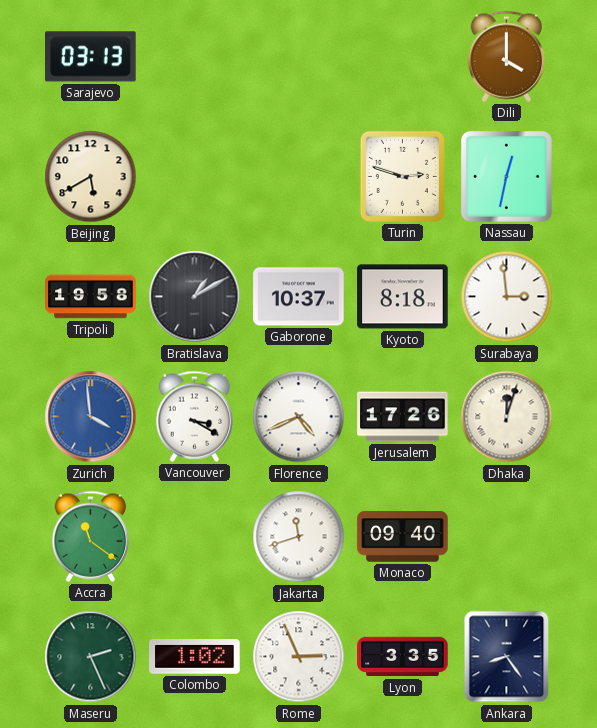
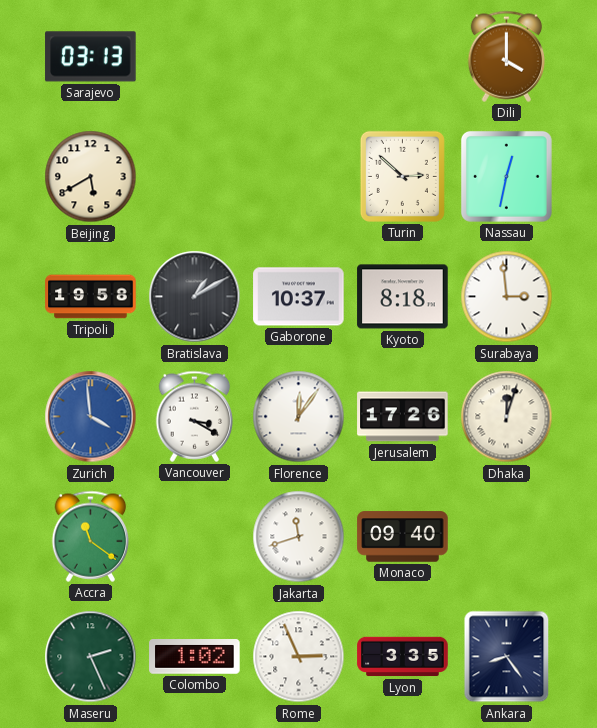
Turin: 2:48 -> 2:52 (402, 176)
Florence: 4:41 -> 12:06 (299, 417)
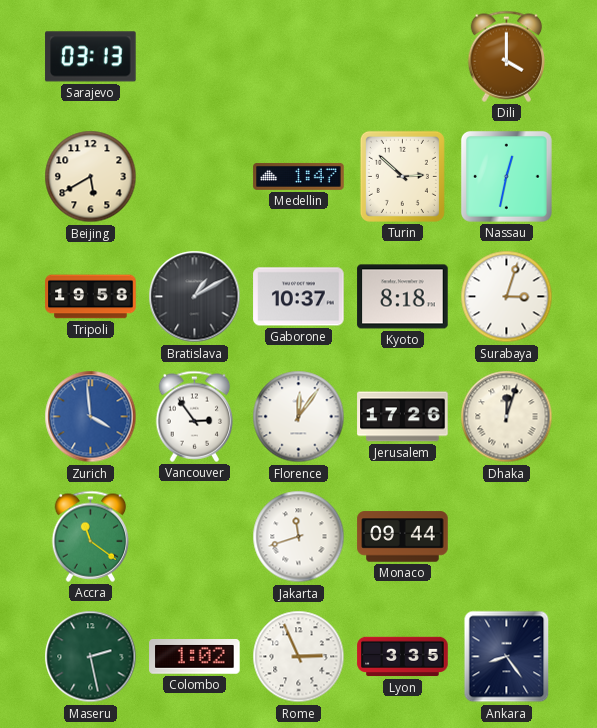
Medellin: none -> 1:47 (299, 176)
Surabaya: 2:59 -> 3:03 (507, 297)
Vancouver: 3:20 -> 2:54 (195, 416)
Monaco: 09:40 -> 09:44 (403, 537)
Maseru: 2:26 -> 2:28 (91, 657)
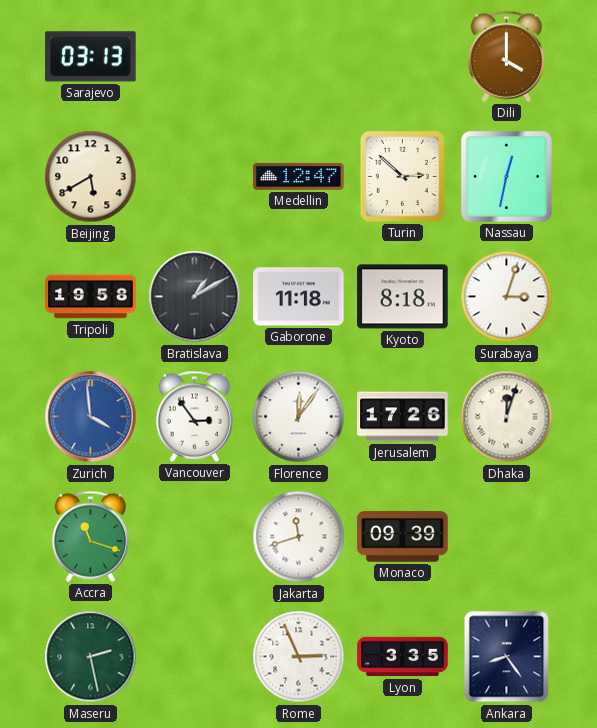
Medellin: 1:47 -> 12:47 (299, 176)
Gaborone: 10:37 -> 11:18 (299, 297)
Accra: 11:21 -> 11:18 (91, 536)
Monaco: 09:44 -> 09:39 (403, 537)
Colombo: 1:02 -> none (195, 657)
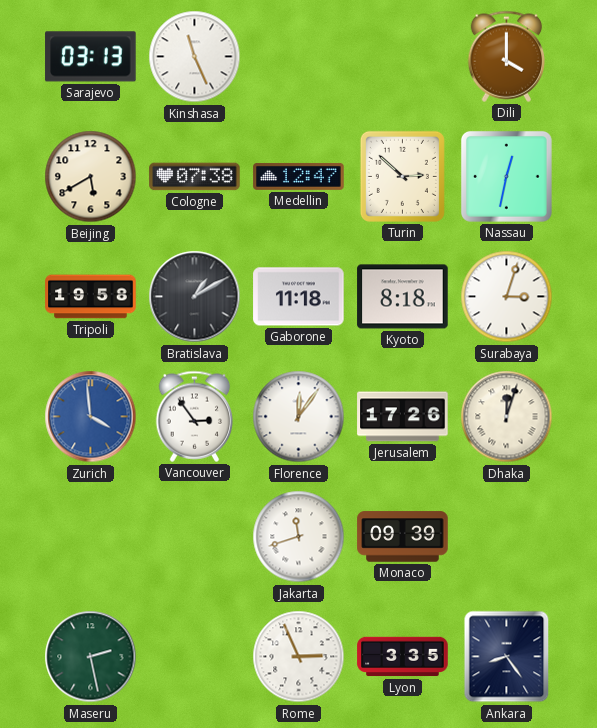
Kinshasa: none -> 11:26 (195, 57)
Cologne: none -> 07:38 (195, 177)
Accra: 11:18 -> none (91, 536)
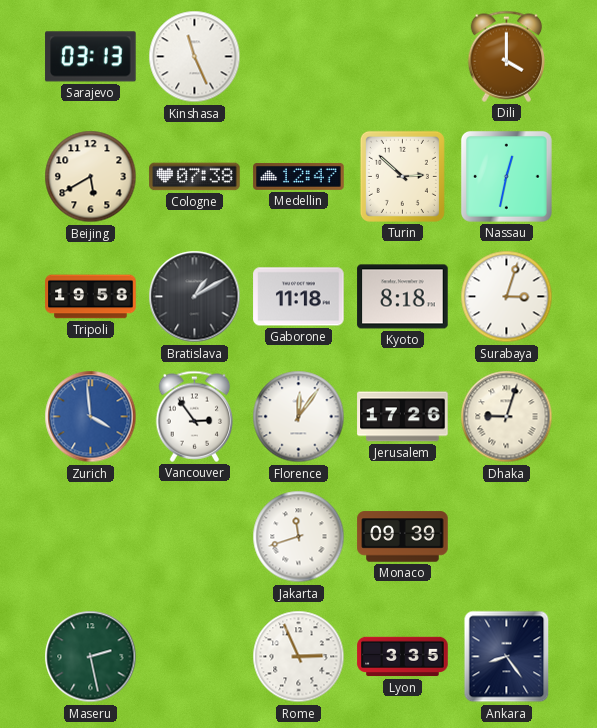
Dhaka: 12:03 -> 9:03 (507, 417)
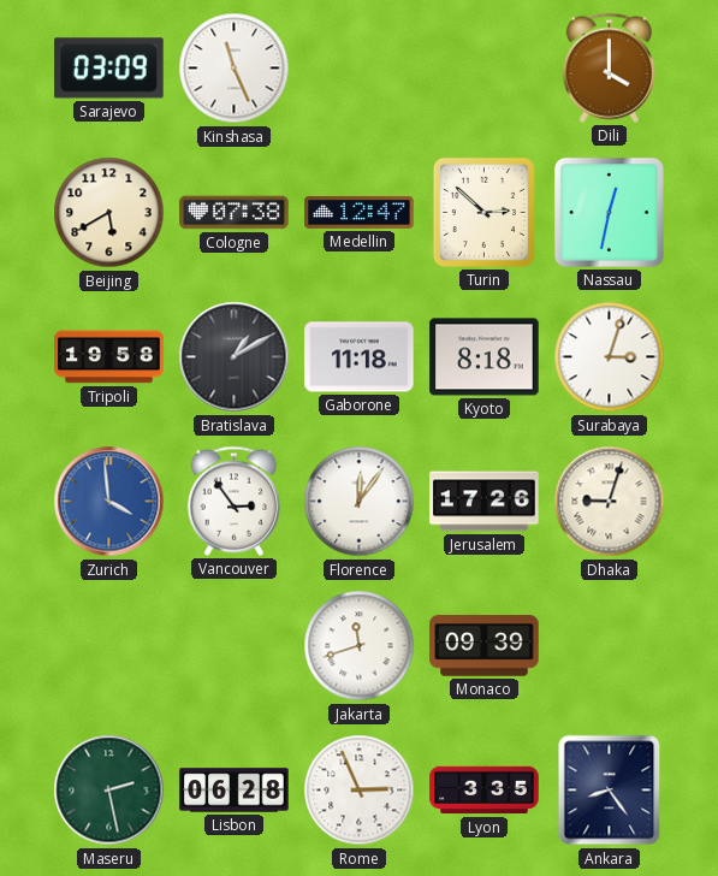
Sarajevo: 03:13 -> 03:09 (109, 69)
Lisbon: none -> 06:28 (235, 791)
